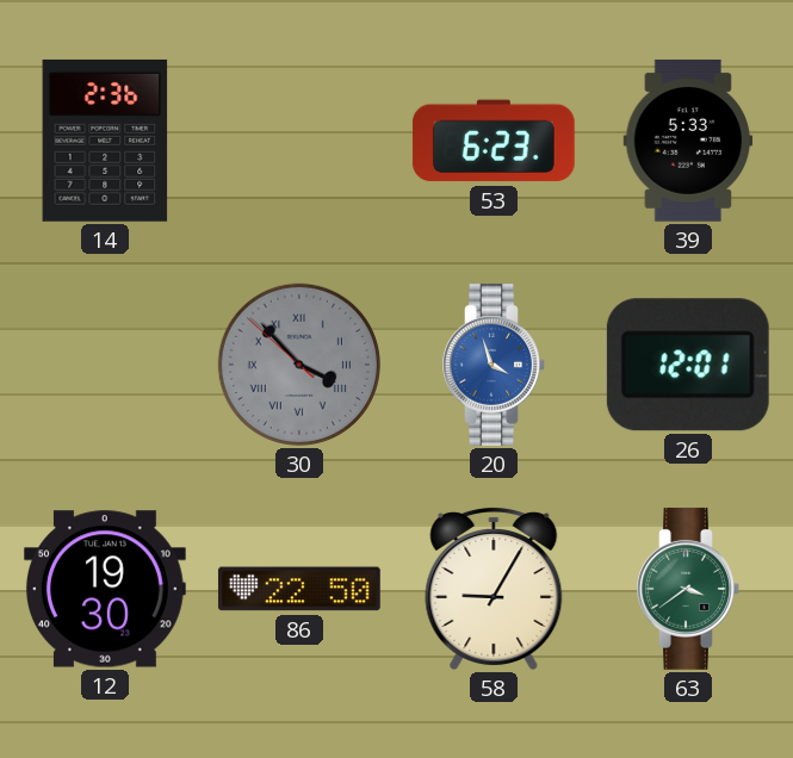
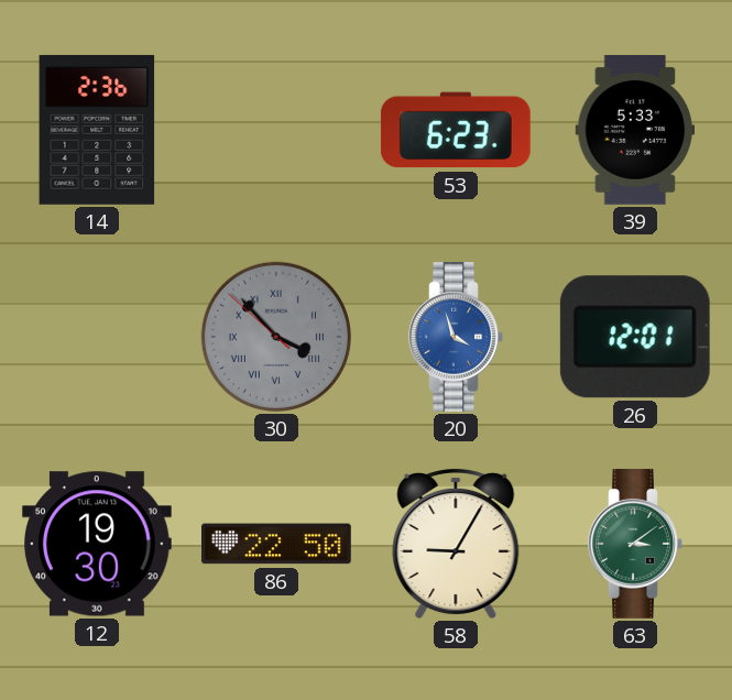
63: 3:39 -> 3:09 (635, 544)
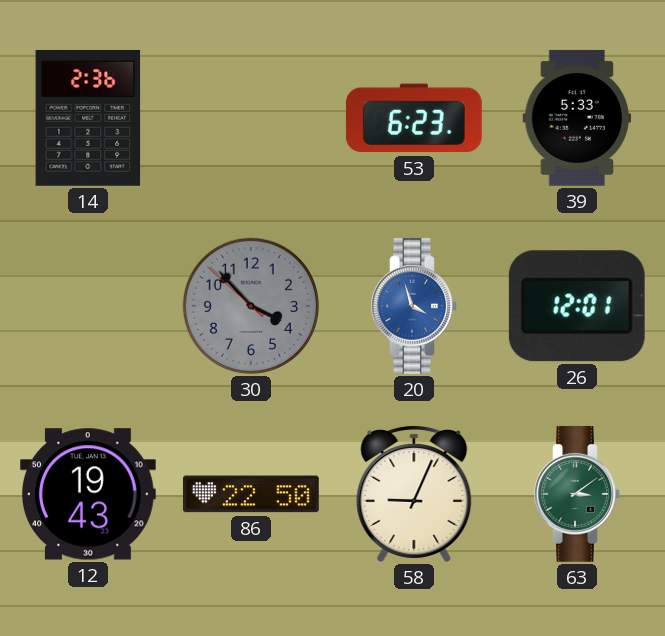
30 numerals: Roman -> Arabic (251, 306)
12: 19:30 -> 19:43 (88, 494)
58: 9:05 -> 9:04 (414, 493)
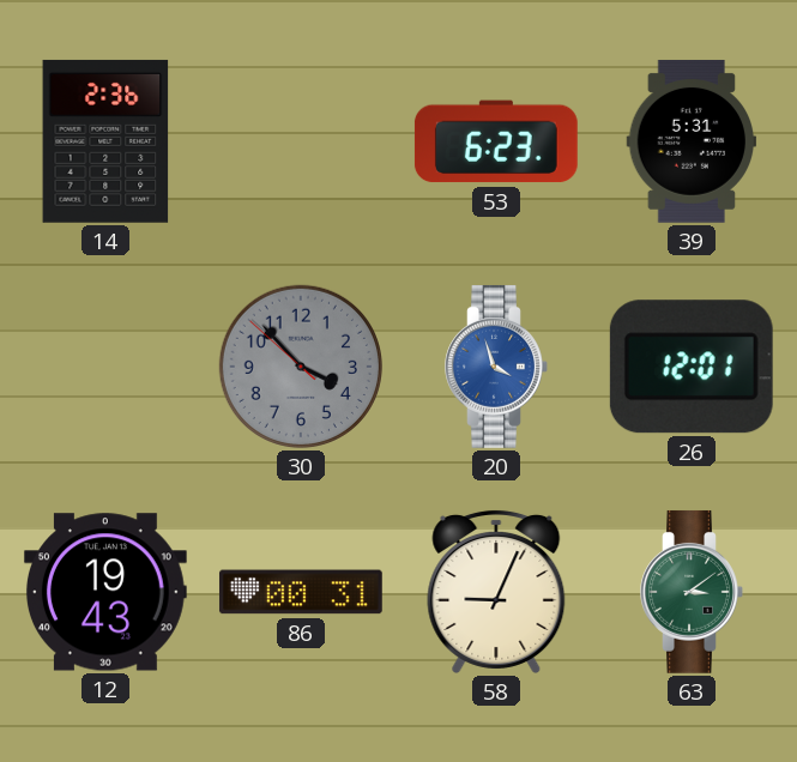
39: 5:33 -> 5:31 (692, 141)
86: 22:50 -> 00:31 (301, 592)
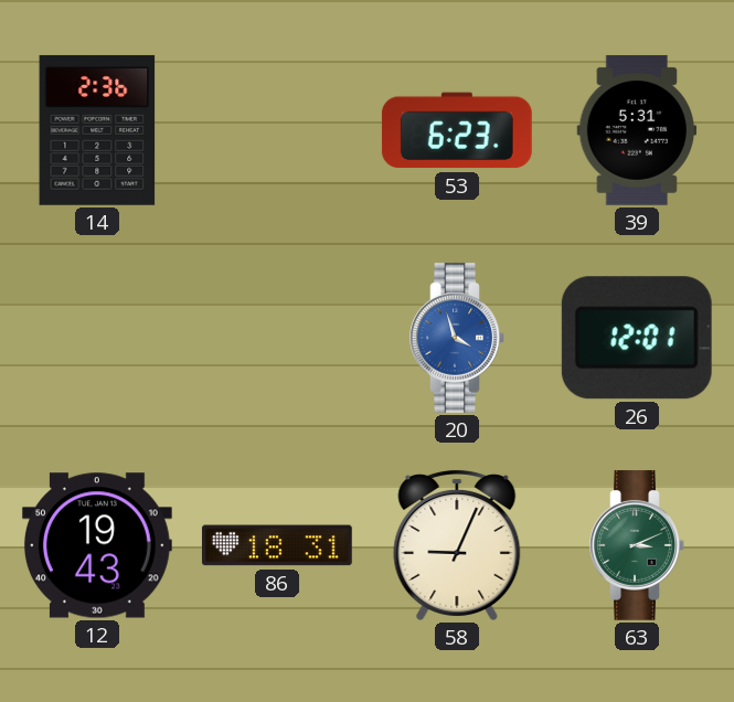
30: 3:52 -> none (301, 367)
86: 00:31 -> 18:31 (277, 545)
63: 3:09 -> 3:11 (637, 545)
